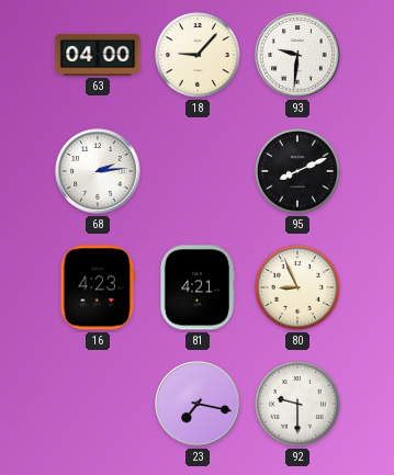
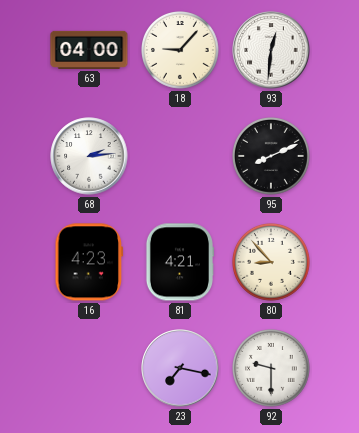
93: 9:31 -> 12:31 (271, 50)
80: 8:56 -> 8:53 (272, 263)
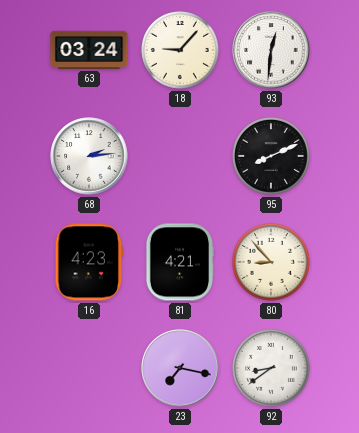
63: 04:00 -> 03:24 (89, 50)
92: 9:30 -> 8:39 (272, 369)
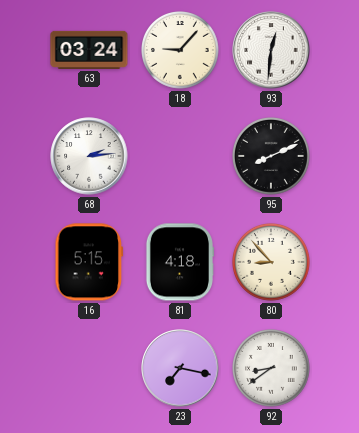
16: 4:23 -> 5:15 (89, 262)
81: 4:21 -> 4:18 (179, 262)
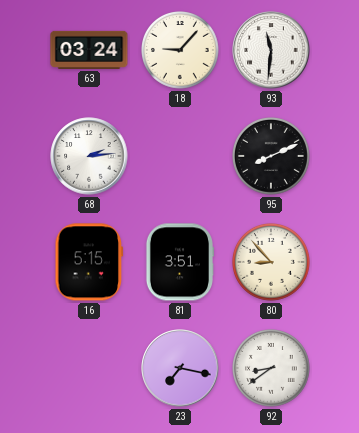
93: 12:31 -> 11:31 (271, 50)
81: 4:18 -> 3:51 (179, 262)
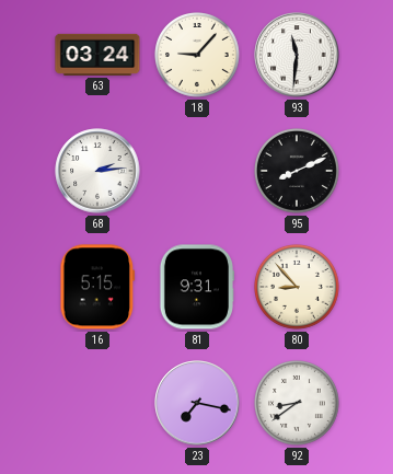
81: 3:51 -> 9:31 (196, 287)
